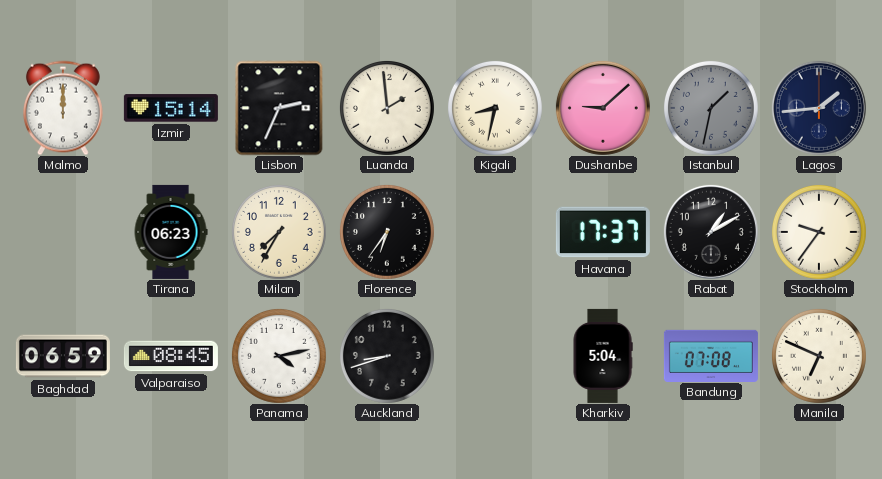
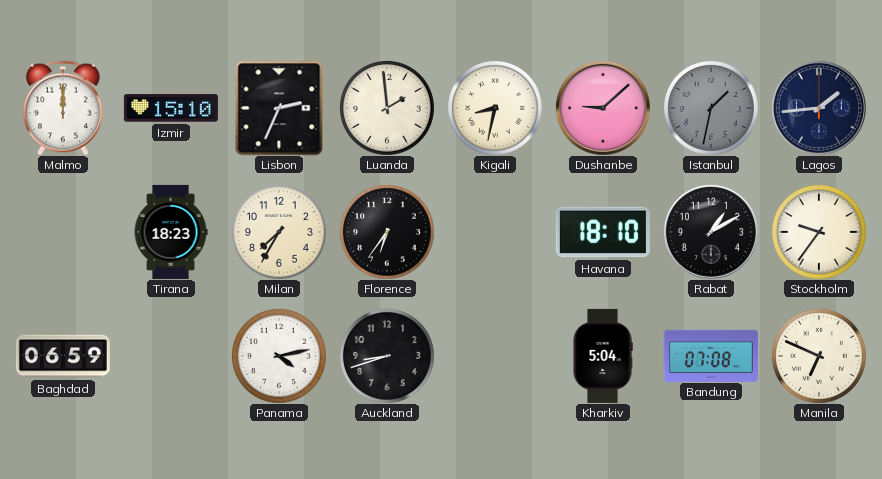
Izmir: 15:14 -> 15:10 (171, 108)
Tirana: 06:23 -> 18:23 (171, 232)
Havana: 17:37 -> 18:10 (603, 232)
Valparaiso: 08:45 -> none (171, 356)
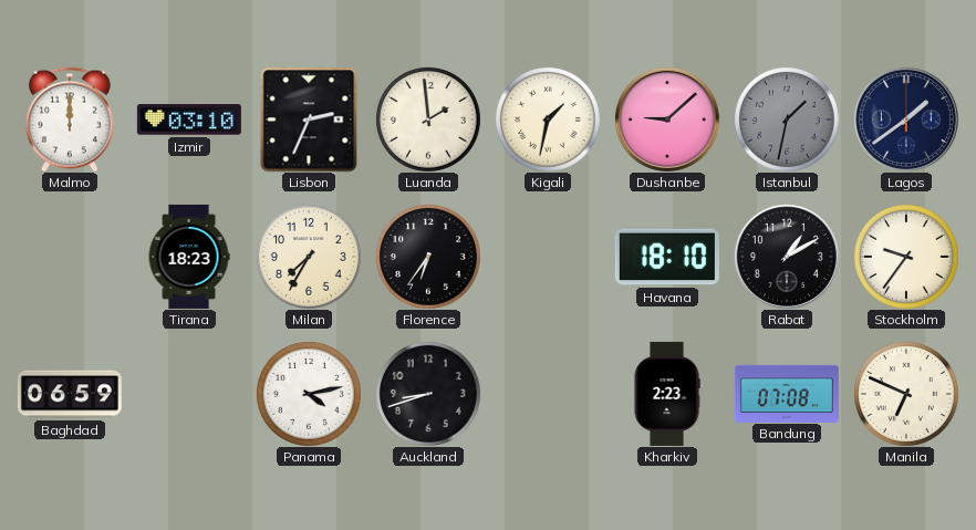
Izmir: 15:10 -> 03:10 (189, 119)
Kigali: 8:32 -> 1:32 (548, 119)
Lagos: 1:44 -> 1:39 (906, 119)
Kharkiv: 5:04 -> 2:23 (667, 394)
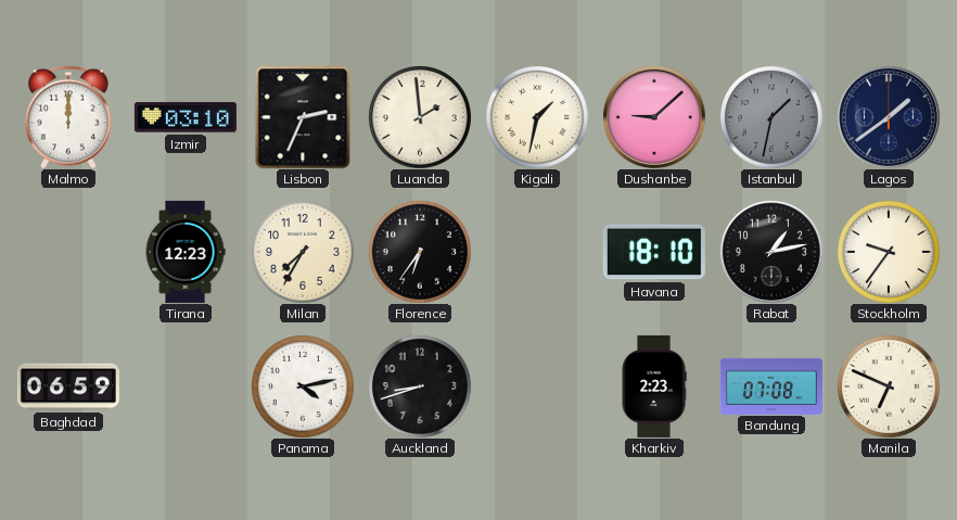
Tirana: 18:23 -> 12:23 (186, 252)
Rabat: 1:10 -> 1:13 (771, 252)
